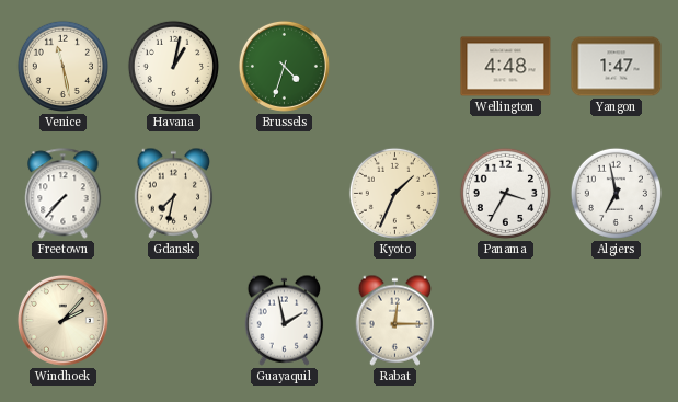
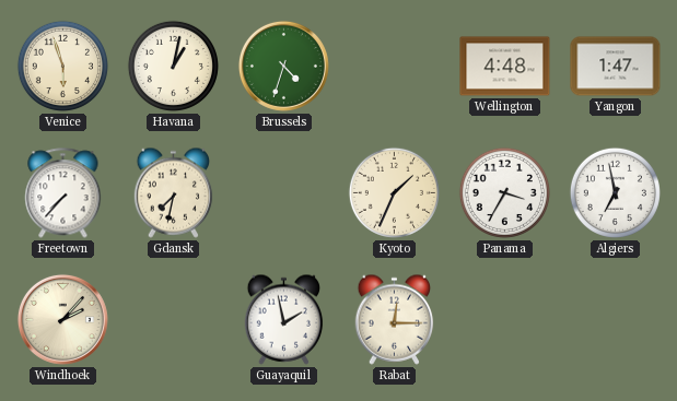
Venice: 11:28 -> 5:57 (62, 66)
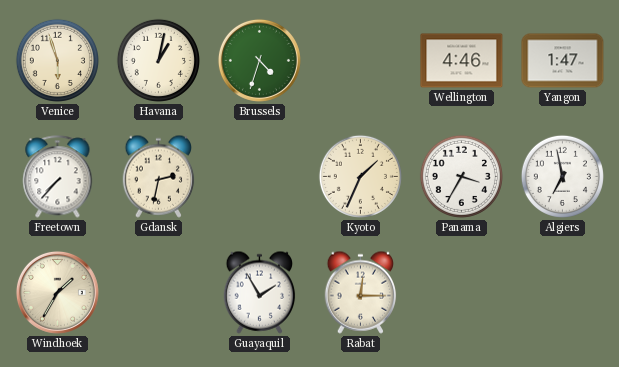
Wellington: 4:48 -> 4:46 (462, 61)
Gdansk: 7:32 -> 2:32 (159, 176)
Windhoek: 2:07 -> 1:35 (57, 292)
Guayaquil: 1:58 -> 1:55 (260, 292)
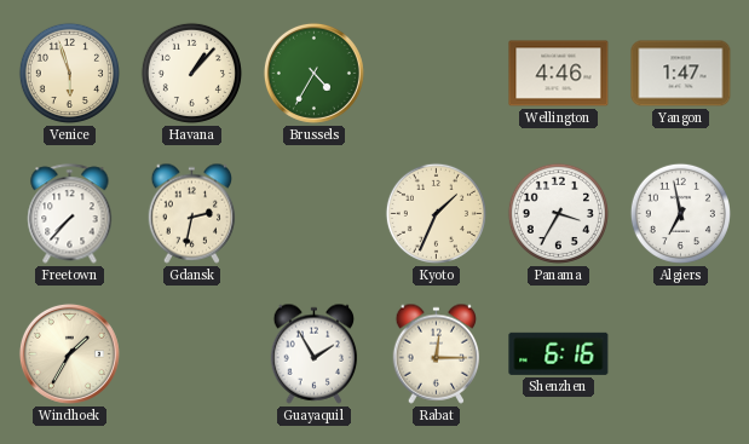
Havana: 1:02 -> 1:07 (191, 73)
Brussels: 4:33 -> 4:35 (313, 73)
Shenzhen: none -> 6:16 (559, 353)
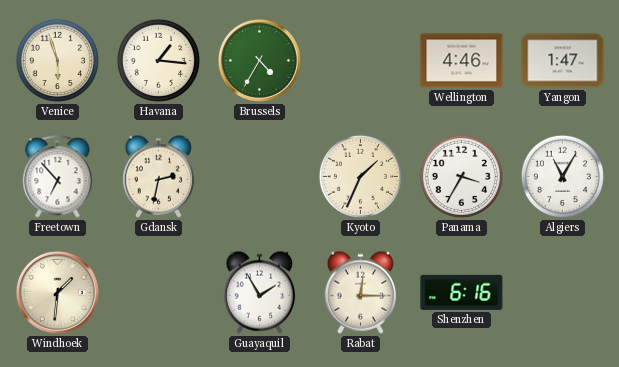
Havana: 1:07 -> 1:16 (158, 60)
Freetown: 7:37 -> 6:53 (58, 177)
Algiers: 6:58 -> 11:05 (562, 176)
Windhoek: 1:35 -> 1:31 (57, 292)
